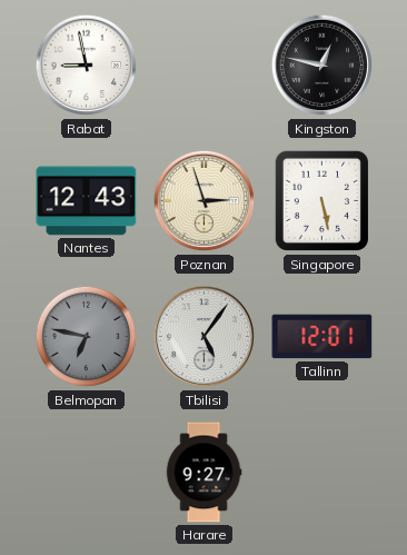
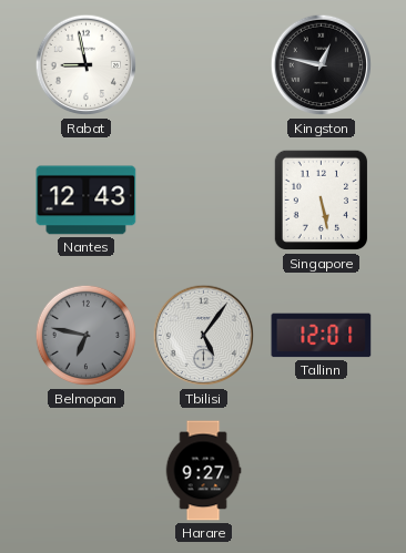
Poznan: 2:57 -> none (205, 201)
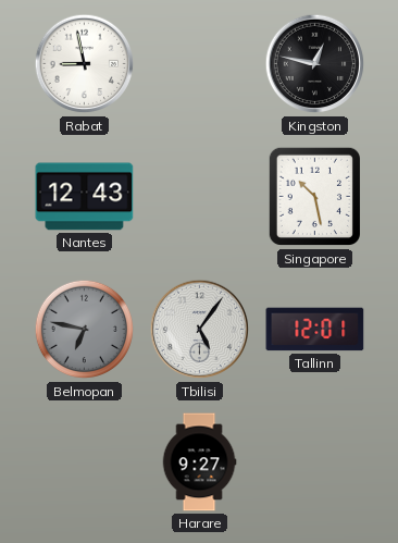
Singapore: 5:28 -> 10:28 (314, 197)
